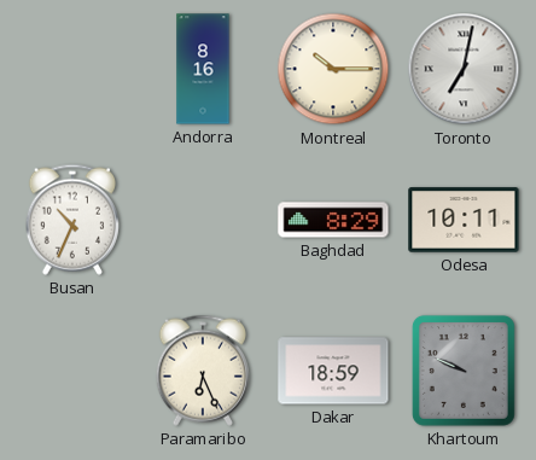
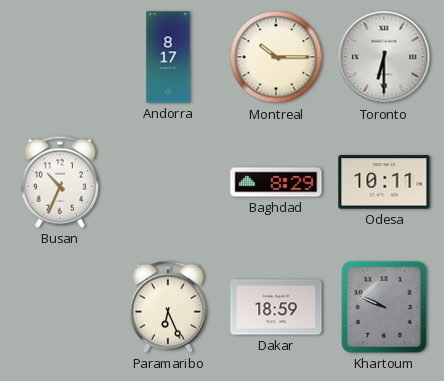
Andorra: 8:16 -> 8:17 (168, 57)
Toronto: 7:02 -> 6:30 (384, 57)
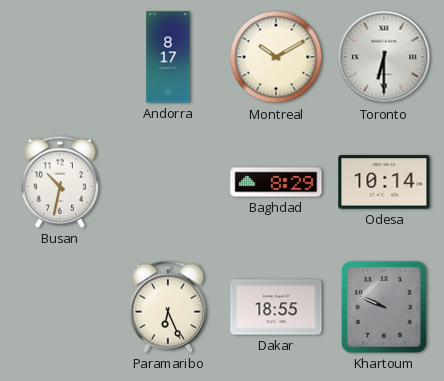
Montreal: 10:15 -> 10:10 (276, 57)
Busan: 10:34 -> 10:32 (60, 182)
Odesa: 10:11 -> 10:14 (384, 182)
Dakar: 18:59 -> 18:55 (276, 307)
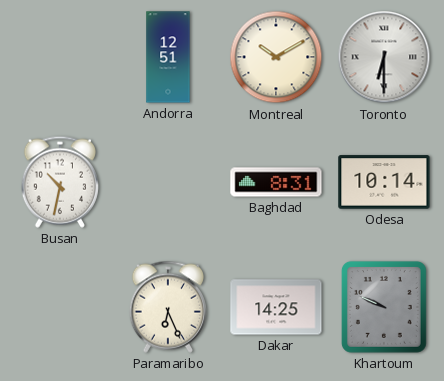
Andorra: 8:17 -> 12:51 (168, 57)
Baghdad: 8:29 -> 8:31 (276, 182)
Dakar: 18:55 -> 14:25 (276, 307)
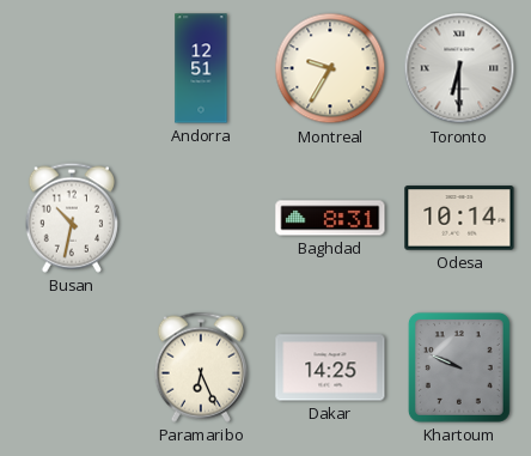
Montreal: 10:10 -> 9:35 (330, 68)
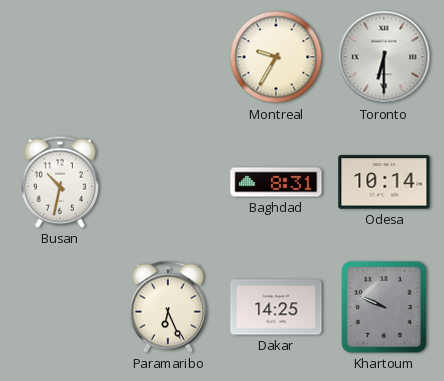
Andorra: 12:51 -> none (201, 68)
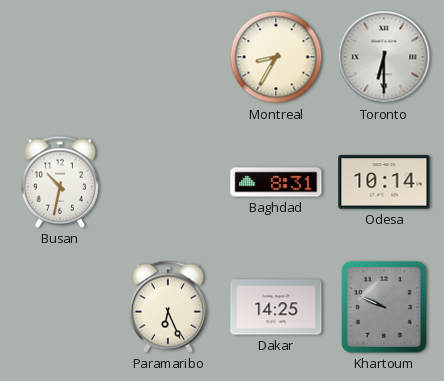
Montreal: 9:35 -> 8:35 (276, 57)
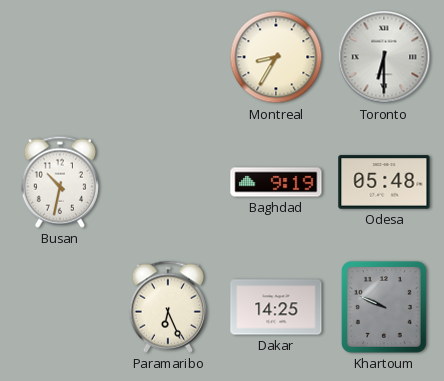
Baghdad: 8:31 -> 9:19 (276, 182)
Odesa: 10:14 -> 05:48 (384, 182)
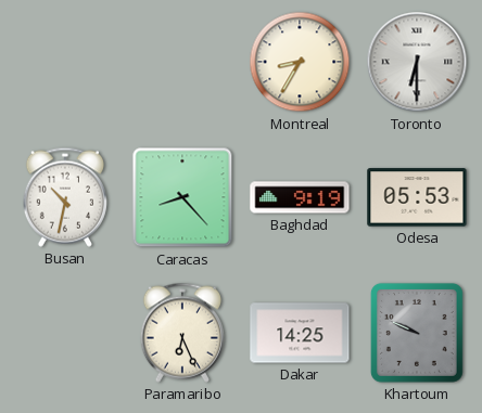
Caracas: none -> 8:23 (182, 197)
Odesa: 05:48 -> 05:53 (417, 197)
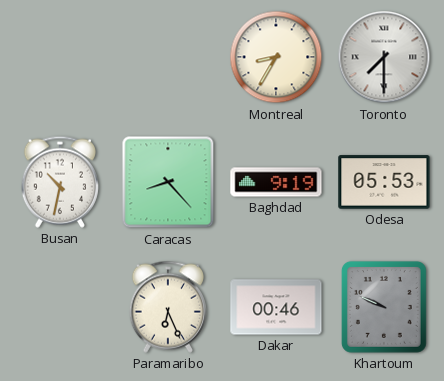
Toronto: 6:30 -> 7:30 (384, 57)
Dakar: 14:25 -> 00:46 (276, 307)
